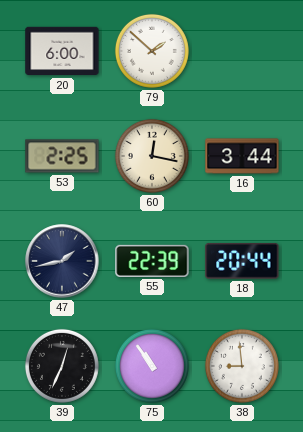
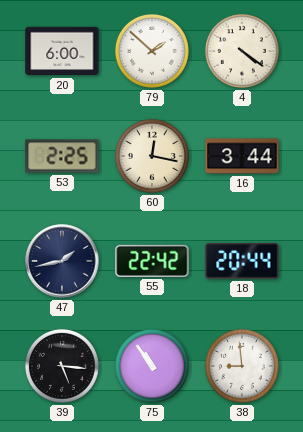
4: none -> 4:21 (242, 51)
55: 22:39 -> 22:42 (152, 261)
39: 12:34 -> 5:16 (62, 366)
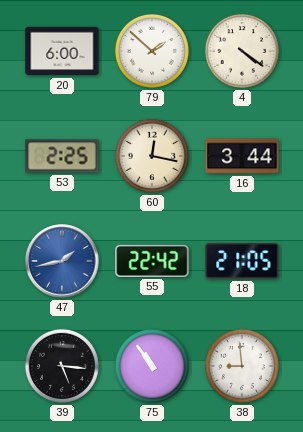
47 dial: navy -> blue (62, 261)
18: 20:44 -> 21:05 (242, 261)
